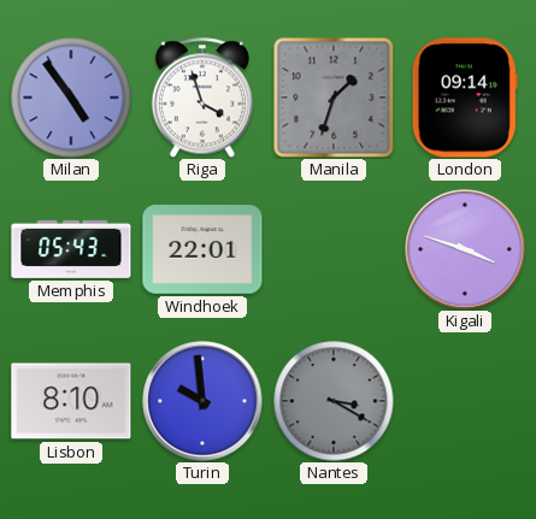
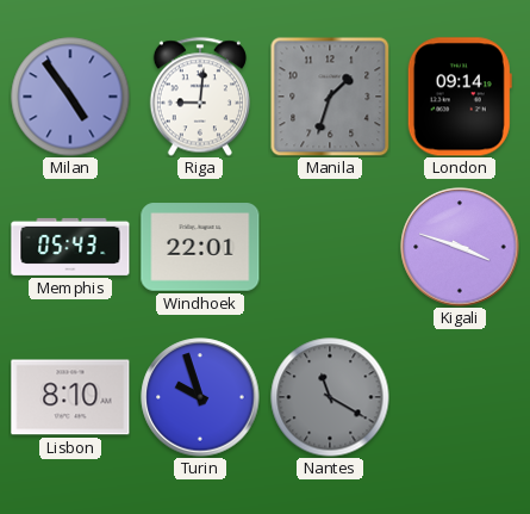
Riga: 3:57 -> 9:01 (200, 97)
Turin: 9:59 -> 9:57 (200, 397)
Nantes: 3:20 -> 11:20 (330, 397)
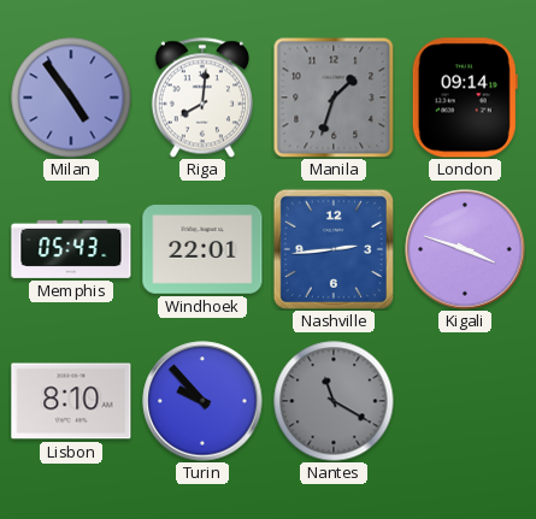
Riga: 9:01 -> 8:01 (202, 98)
Nashville: none -> 2:44 (334, 249)
Turin: 9:57 -> 9:53 (202, 401)
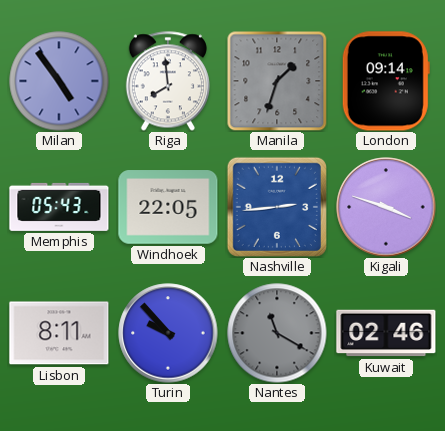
Riga: 8:01 -> 7:59 (168, 81)
Windhoek: 22:01 -> 22:05 (168, 207)
Lisbon: 8:10 -> 8:11 (59, 333)
Kuwait: none -> 02:46 (386, 333)
